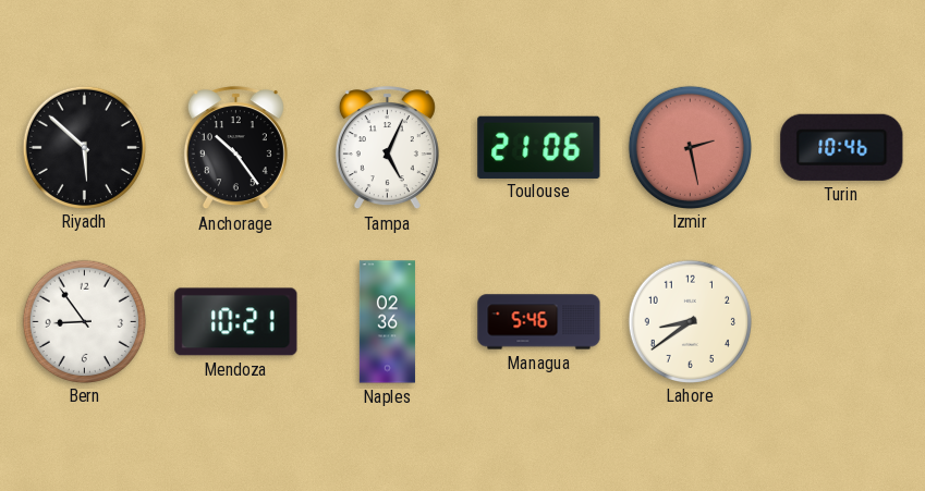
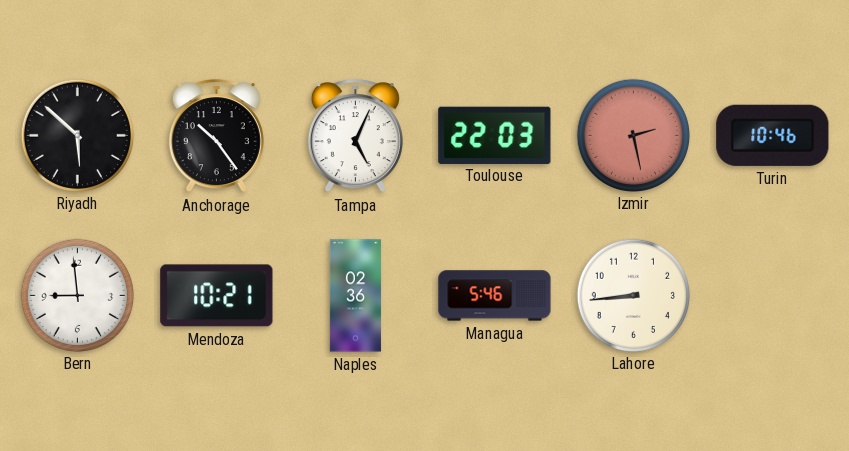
Toulouse: 21:06 -> 22:03 (495, 135)
Bern: 8:54 -> 8:59 (77, 295)
Lahore: 8:39 -> 8:44 (633, 295)
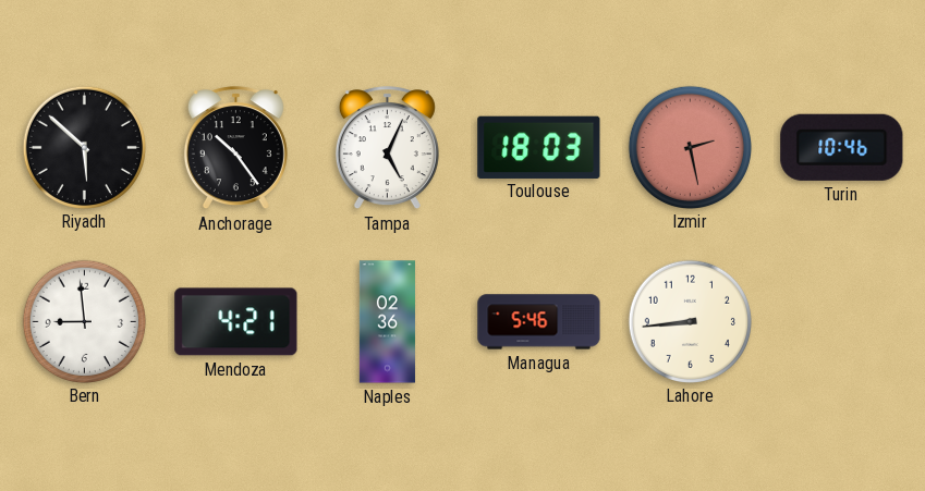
Toulouse: 22:03 -> 18:03 (539, 147)
Mendoza: 10:21 -> 4:21 (236, 322)
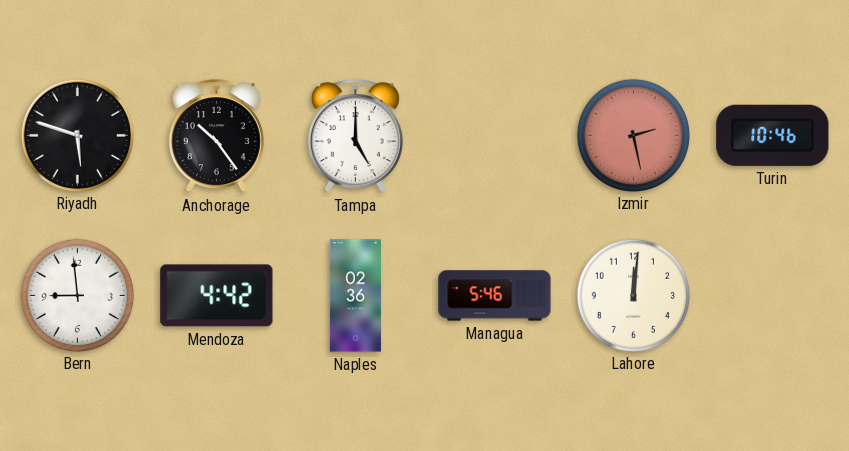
Riyadh: 5:52 -> 5:48 (77, 135)
Tampa: 5:04 -> 5:00 (355, 136)
Toulouse: 18:03 -> none (539, 147)
Mendoza: 4:21 -> 4:42 (217, 296)
Lahore: 8:44 -> 12:01 (633, 295)
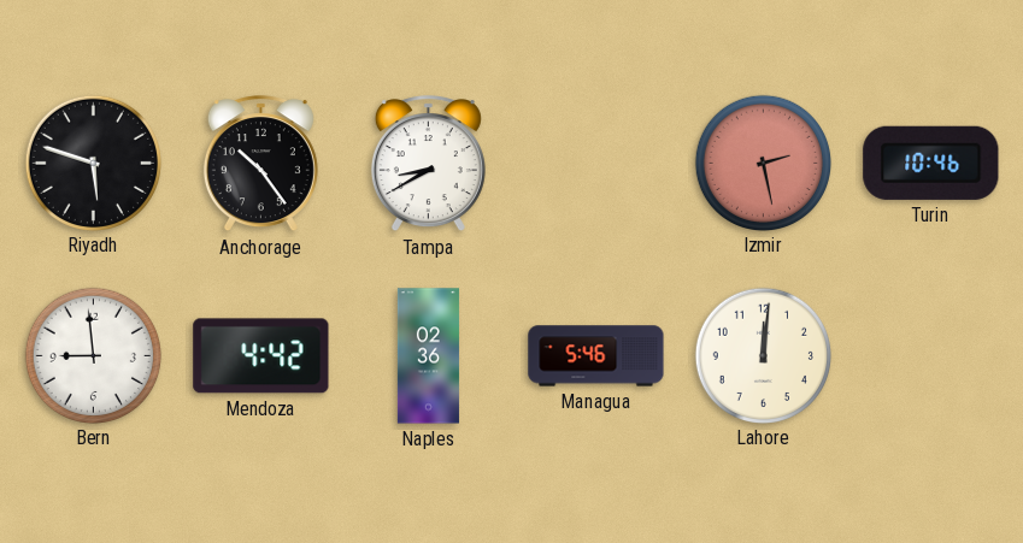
Tampa: 5:00 -> 8:40 (428, 164)
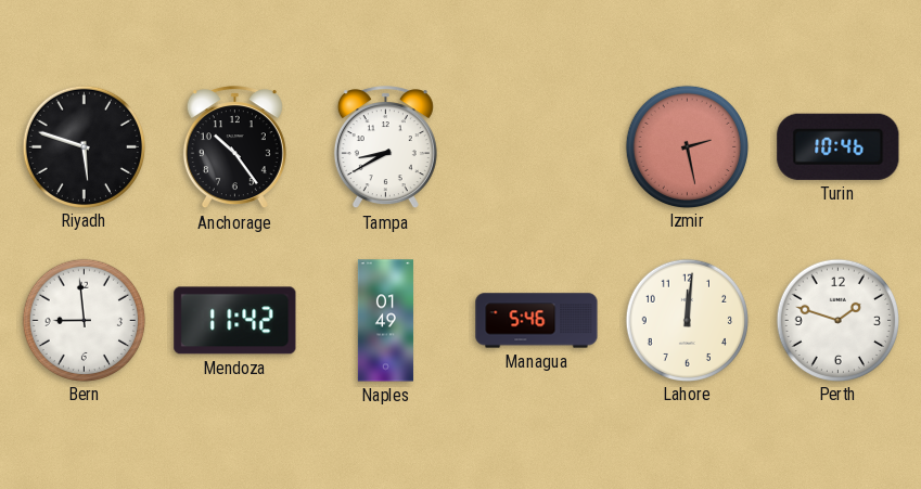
Mendoza: 4:42 -> 11:42 (235, 321)
Naples: 02:36 -> 01:49 (385, 321)
Perth: none -> 1:48 (837, 320)
